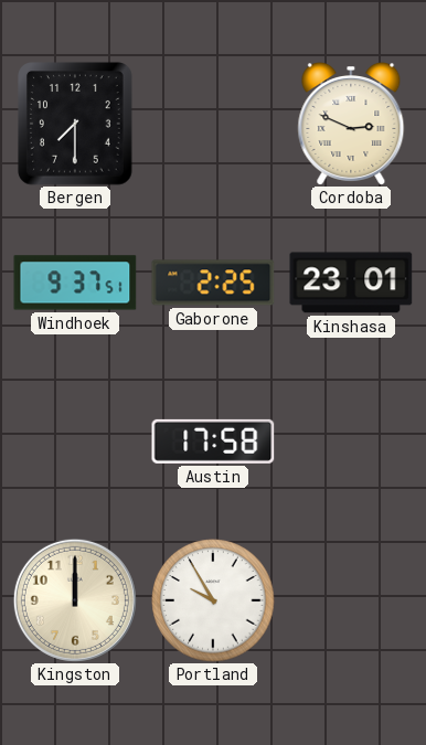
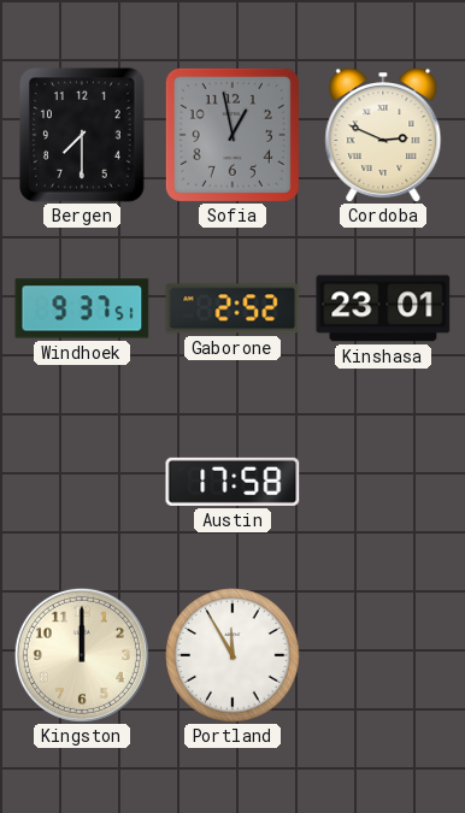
Sofia: none -> 12:58 (232, 135)
Gaborone: 2:25 -> 2:52 (232, 308)
Portland: 9:55 -> 11:55 (232, 655)
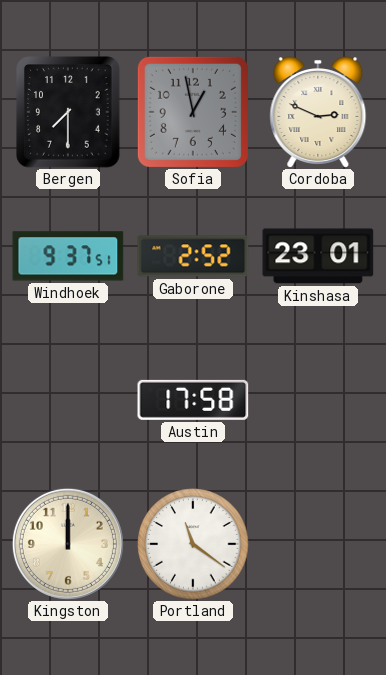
Portland: 11:55 -> 11:21 (193, 544)
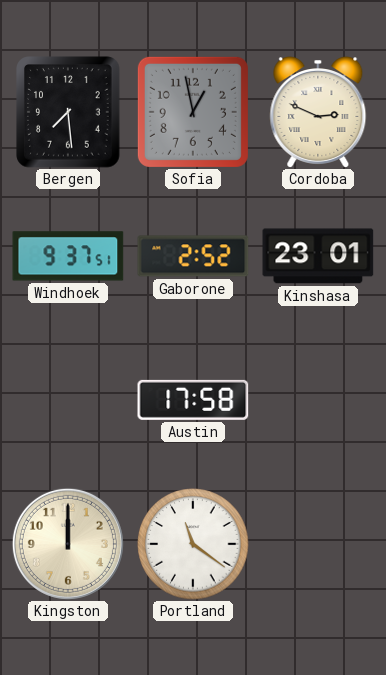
Bergen: 7:30 -> 7:29 (68, 112)
